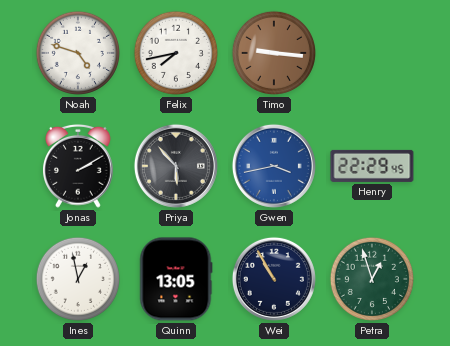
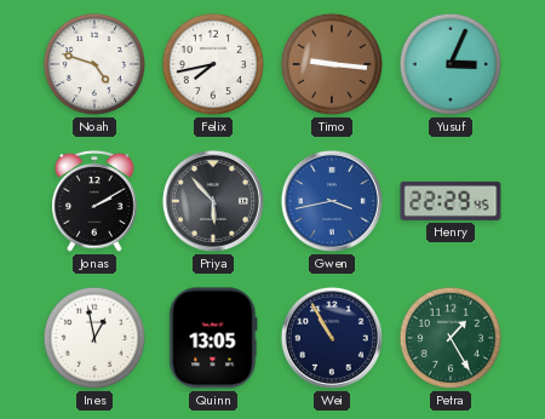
Yusuf: none -> 3:04 (451, 64)
Petra: 12:57 -> 1:25 (451, 338)
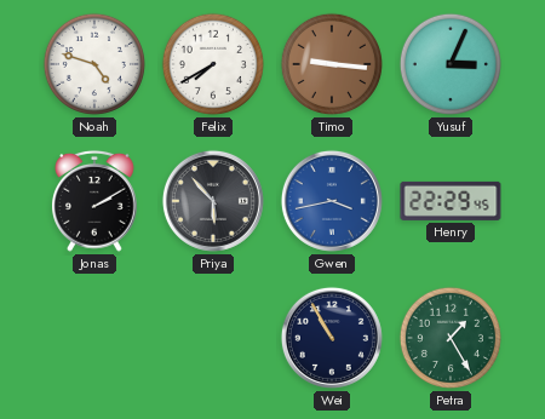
Felix: 7:43 -> 7:40 (213, 64)
Ines: 12:58 -> none (94, 338)
Quinn: 13:05 -> none (213, 338)
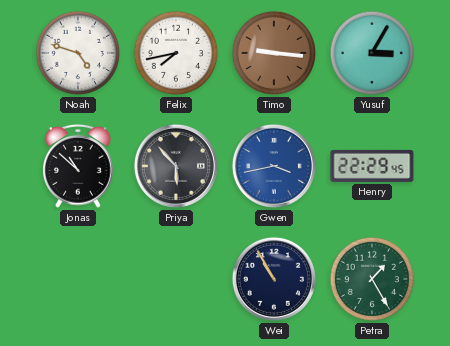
Felix: 7:40 -> 7:43 (176, 53)
Yusuf: 3:04 -> 3:05 (372, 53)
Jonas: 2:10 -> 10:52 (79, 166)
